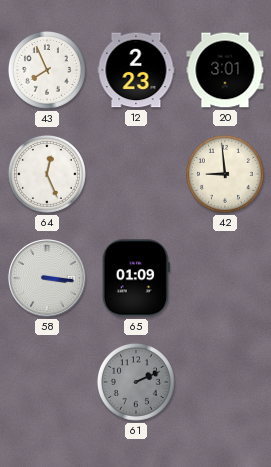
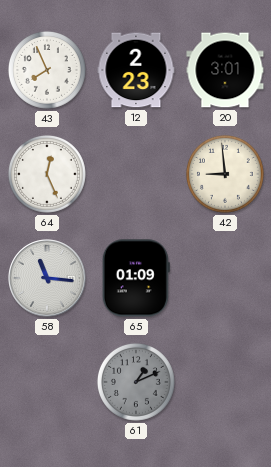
58: 3:16 -> 11:16 (47, 278)
61: 2:11 -> 1:11 (136, 382)
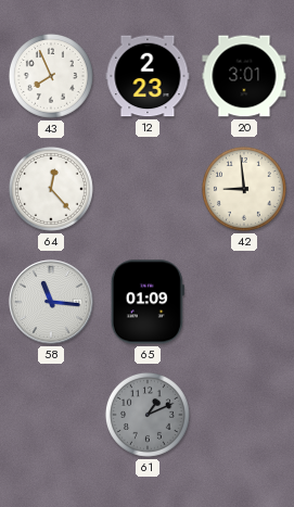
64: 12:26 -> 12:23 (51, 189)
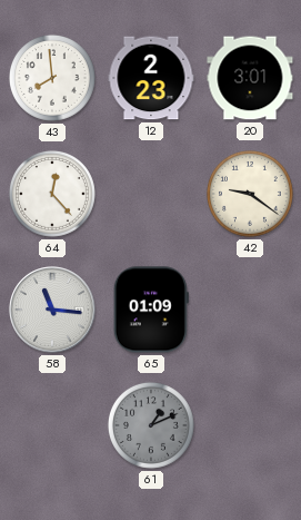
43: 7:56 -> 7:59 (52, 78)
42: 8:59 -> 9:21 (250, 194)
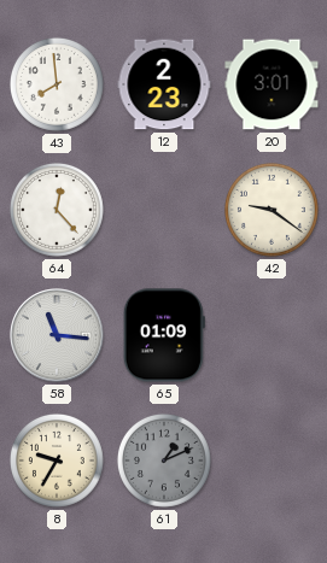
8: none -> 9:35 (57, 461)
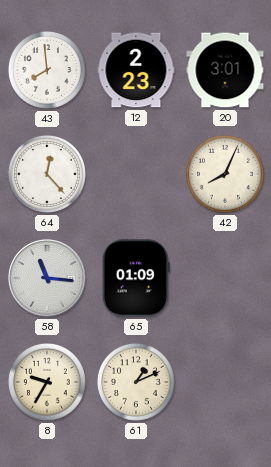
42: 9:21 -> 8:04 (225, 174)
61 dial: grey -> cream (136, 382)
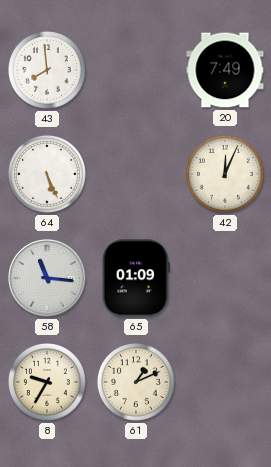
12: 2:23 -> none (136, 70)
20: 3:01 -> 7:49 (225, 70)
64: 12:23 -> 5:26 (47, 174)
42: 8:04 -> 12:04 (225, 174)
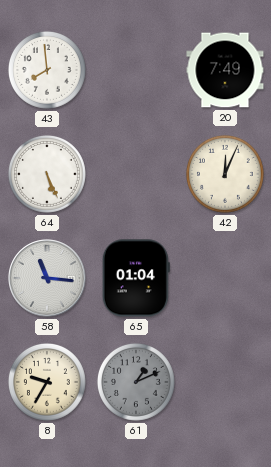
65: 01:09 -> 01:04 (136, 278)
61 dial: cream -> grey (136, 382)
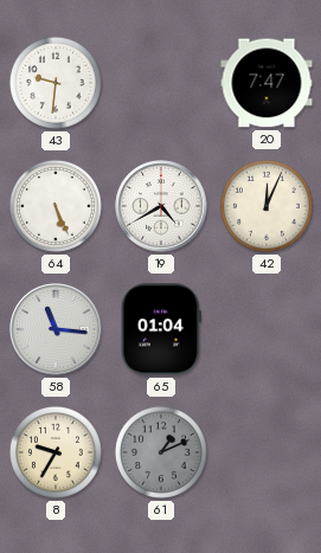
43: 7:59 -> 9:31 (56, 83)
20: 7:49 -> 7:47 (267, 83)
19: none -> 4:40 (161, 206)
